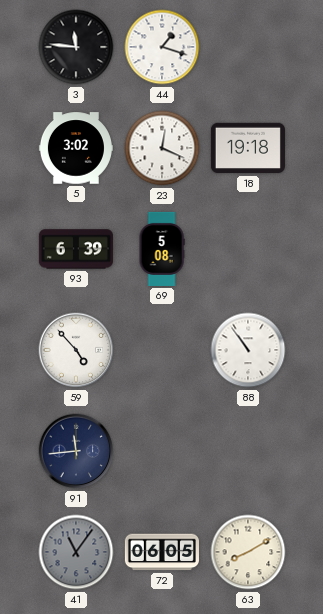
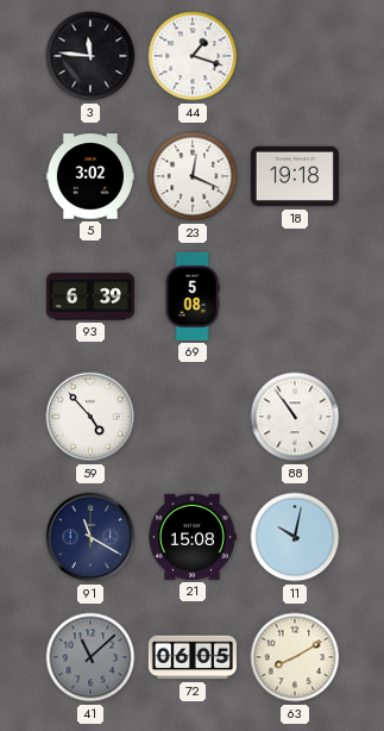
91: 11:44 -> 11:20 (90, 537)
21: none -> 15:08 (193, 537)
11: none -> 10:02 (295, 537)
41: 11:06 -> 11:08 (90, 657)
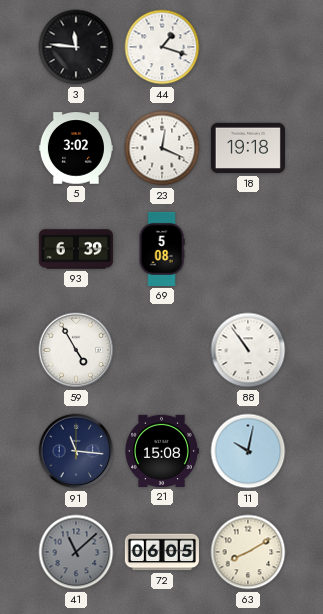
59: 4:53 -> 4:55 (76, 350)
91: 11:20 -> 11:16 (76, 451)
